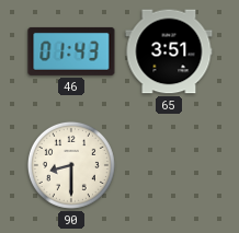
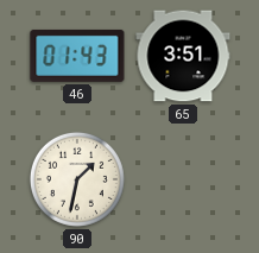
90: 8:30 -> 1:32 (77, 179)
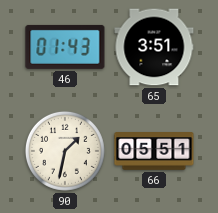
66: none -> 05:51 (154, 152)
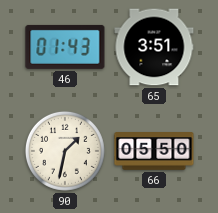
66: 05:51 -> 05:50 (154, 152)
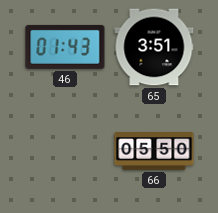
90: 1:32 -> none (65, 151)
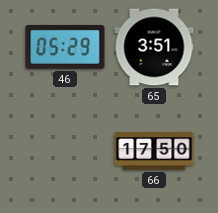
46: 01:43 -> 05:29 (65, 47)
66: 05:50 -> 17:50 (154, 152)
